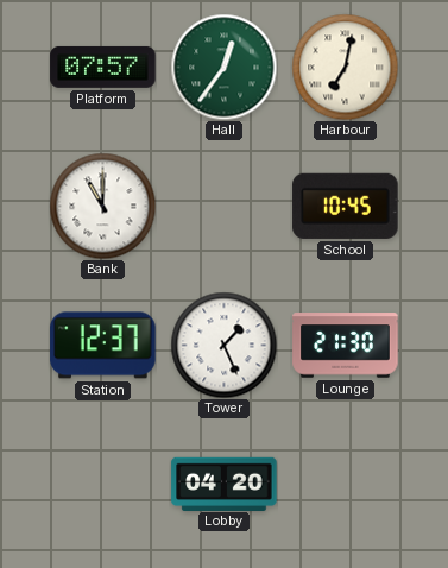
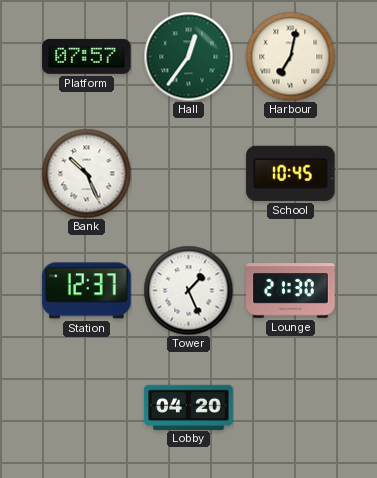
Bank: 11:00 -> 10:26 (86, 173)
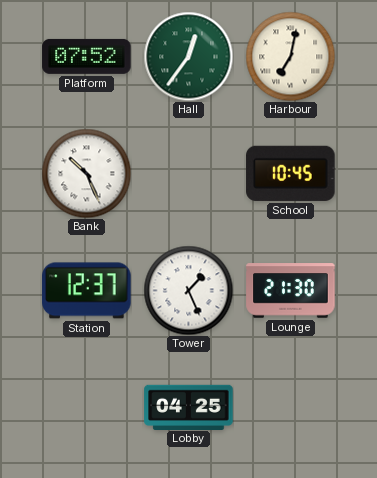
Platform: 07:57 -> 07:52 (87, 56)
Lobby: 04:20 -> 04:25 (189, 407)
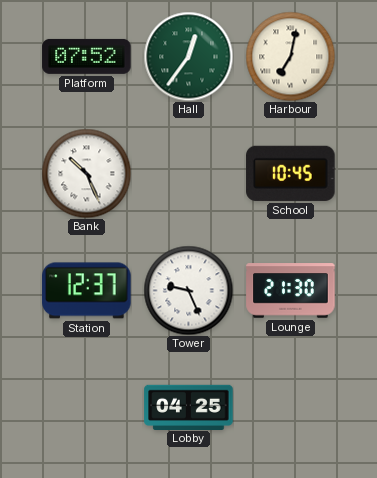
Tower: 1:26 -> 9:26 (188, 290)
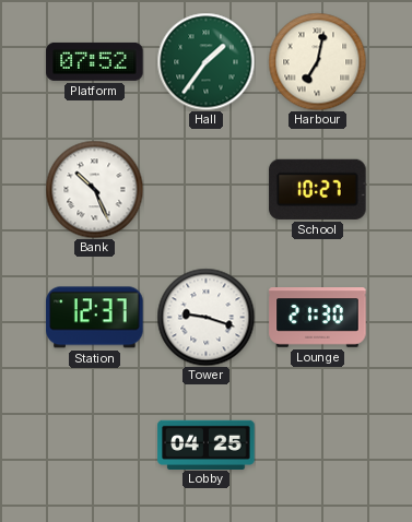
Hall: 12:36 -> 1:36 (205, 61)
School: 10:45 -> 10:27 (318, 189)
Tower: 9:26 -> 9:18 (205, 317)
